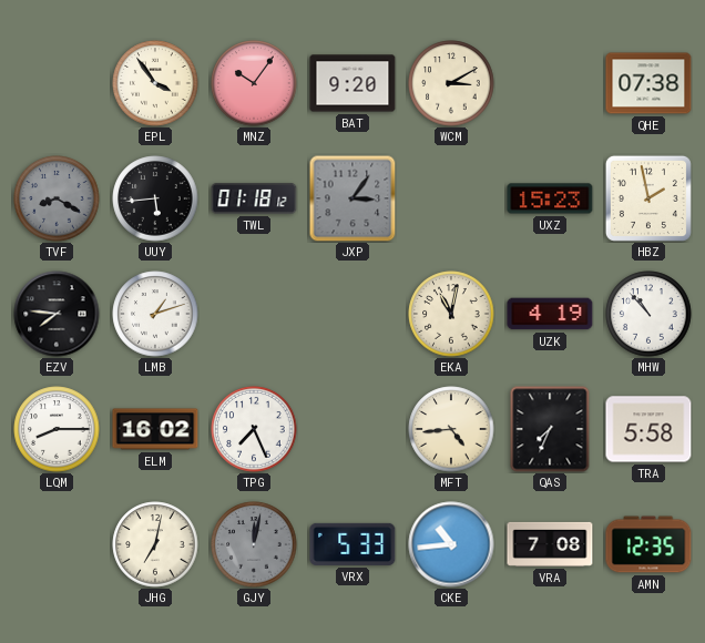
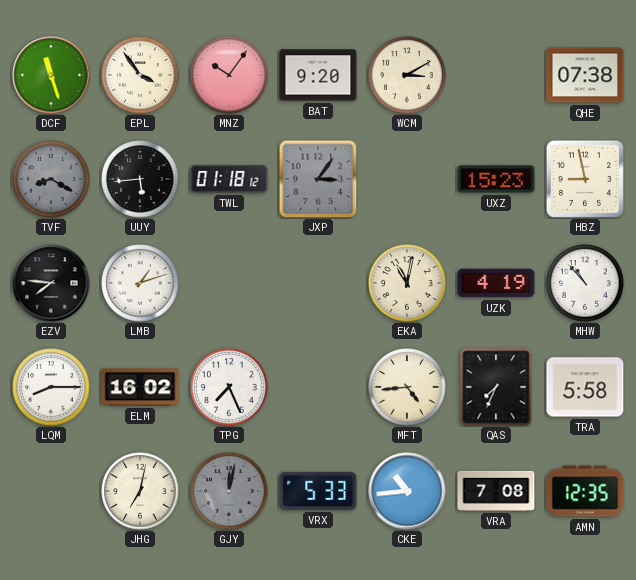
DCF: none -> 11:27 (51, 75)
HBZ: 1:58 -> 8:58 (585, 179)
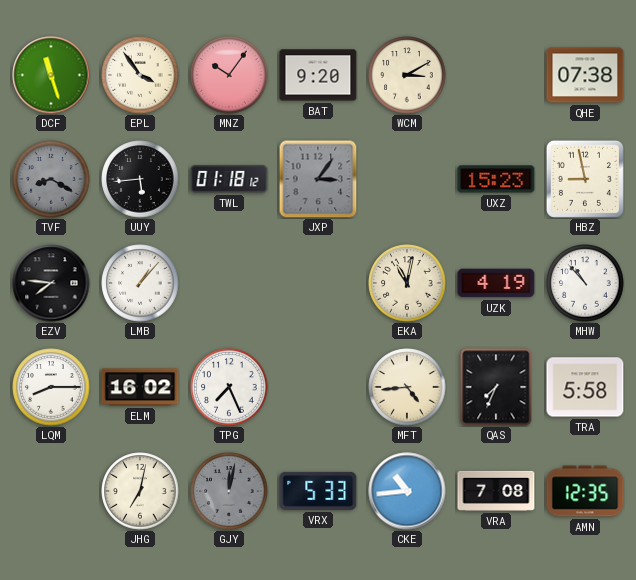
LMB: 1:12 -> 1:07 (140, 283)
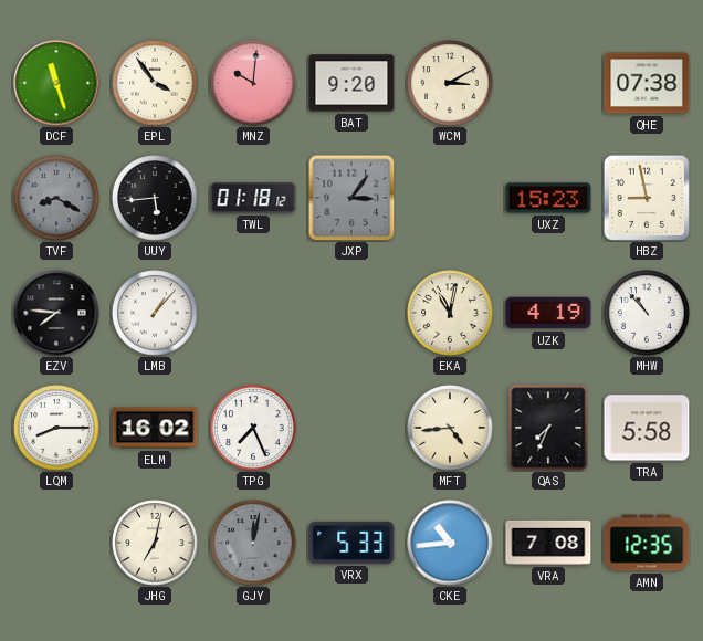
MNZ: 10:06 -> 10:01 (253, 83)
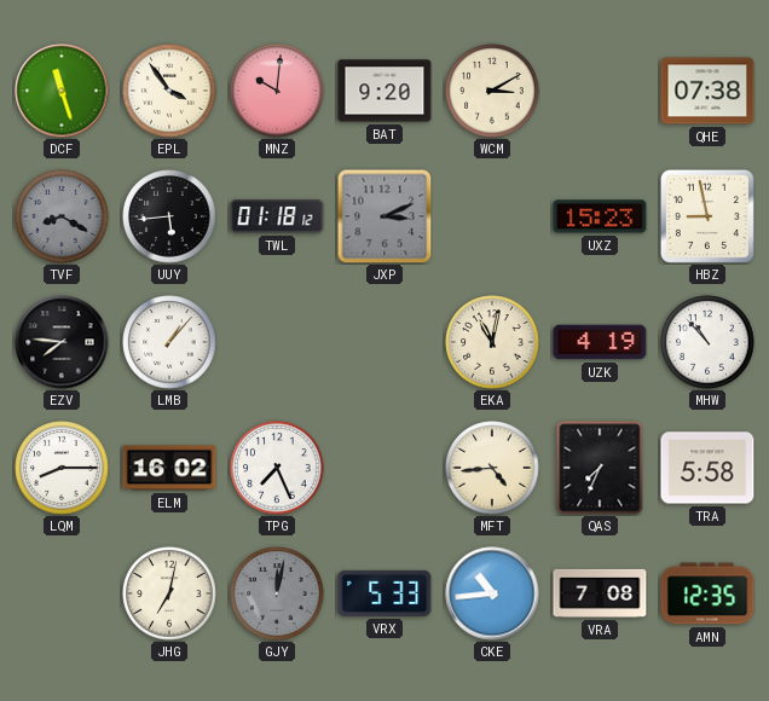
JXP: 3:06 -> 3:11 (384, 216)
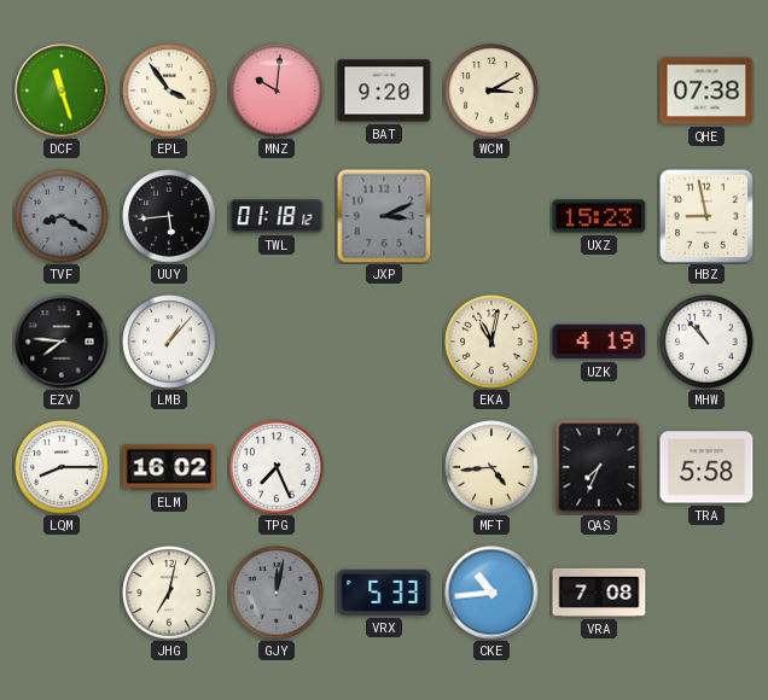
AMN: 12:35 -> none (707, 593)
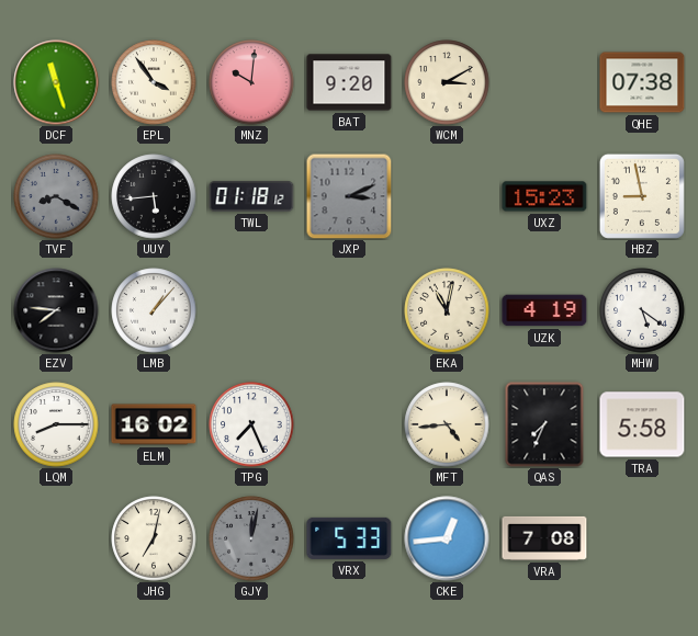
MHW: 10:53 -> 5:21 (642, 310)
CKE: 10:44 -> 12:44 (447, 538)
